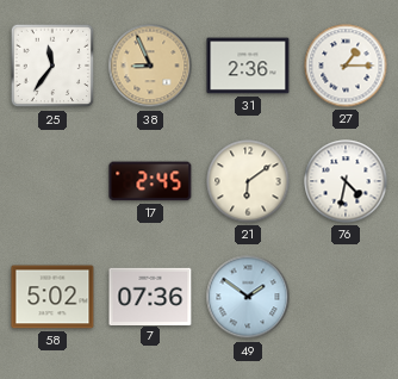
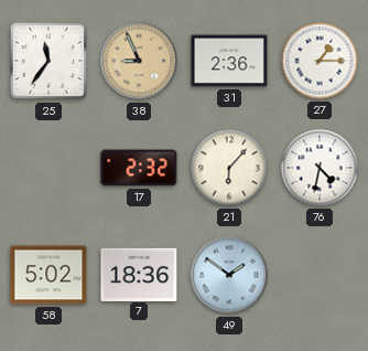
17: 2:45 -> 2:32 (139, 168)
21: 6:09 -> 6:07 (229, 168)
7: 07:36 -> 18:36 (139, 274)
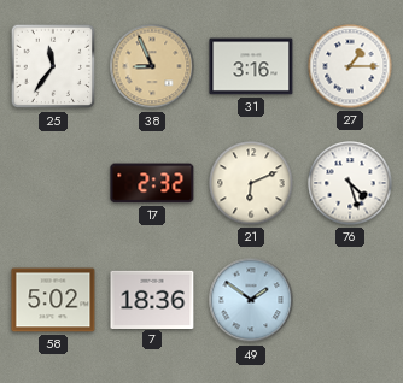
31: 2:36 -> 3:16 (251, 66)
21: 6:07 -> 6:11 (251, 183)
76: 4:32 -> 4:27 (350, 183)
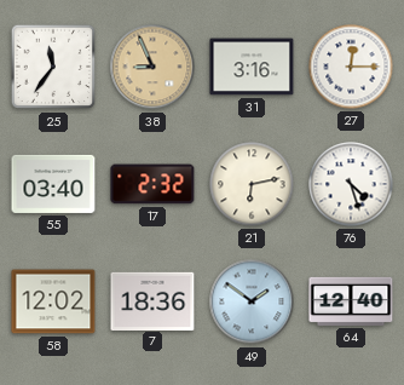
27: 1:15 -> 12:15 (351, 67)
55: none -> 03:40 (53, 184)
21: 6:11 -> 6:13 (252, 184)
58: 5:02 -> 12:02 (53, 301)
64: none -> 12:40 (351, 301)
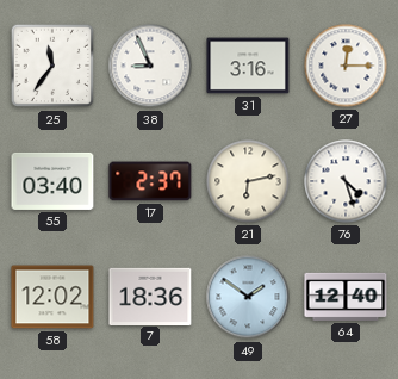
38 dial: champagne -> white (150, 66)
17: 2:32 -> 2:37 (150, 181)
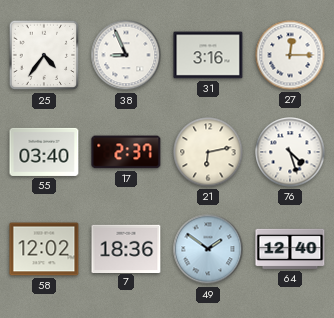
25: 11:36 -> 4:36 (44, 55)
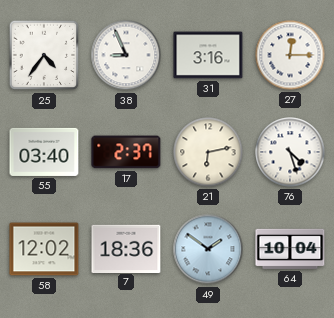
64: 12:40 -> 10:04 (290, 249)
